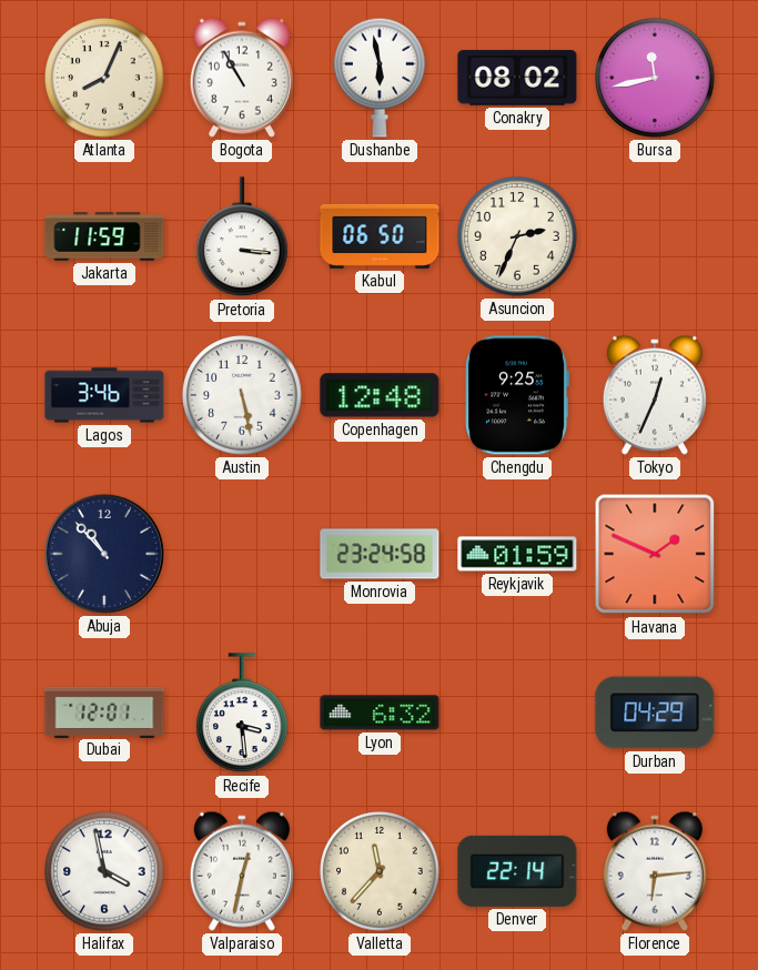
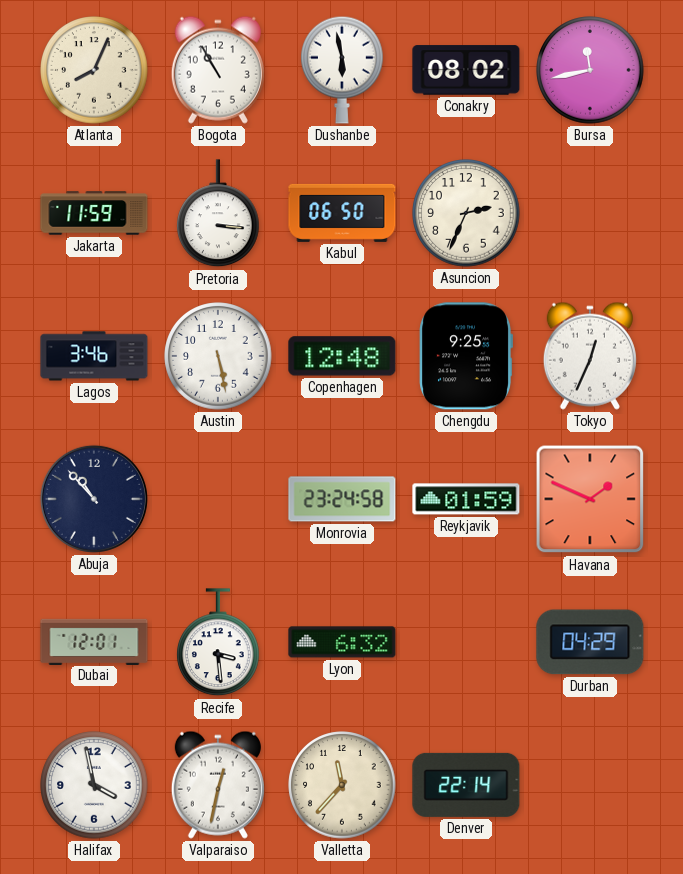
Florence: 6:14 -> none (655, 871)
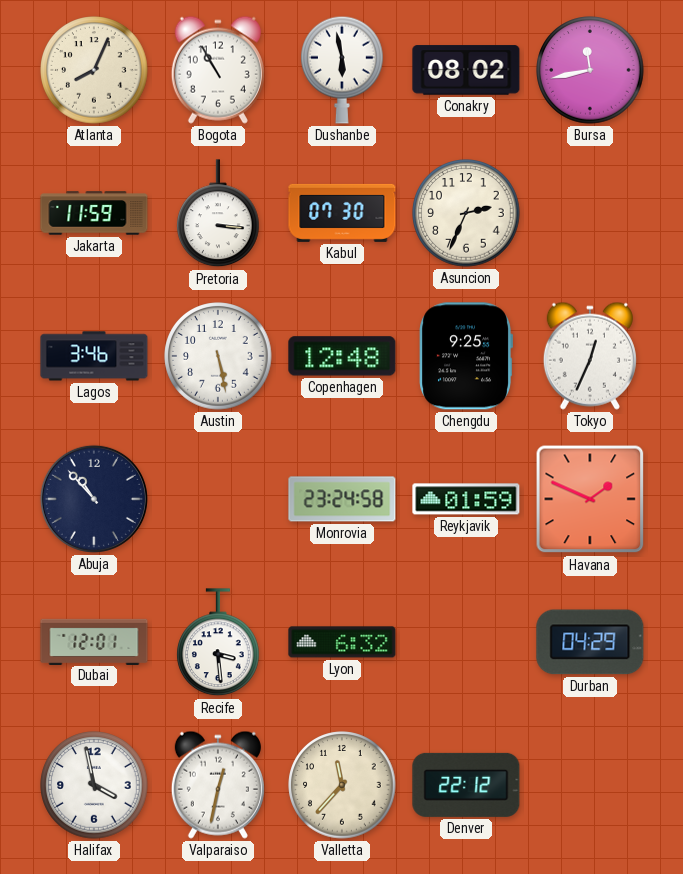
Kabul: 06:50 -> 07:30 (342, 213)
Denver: 22:14 -> 22:12 (466, 785)
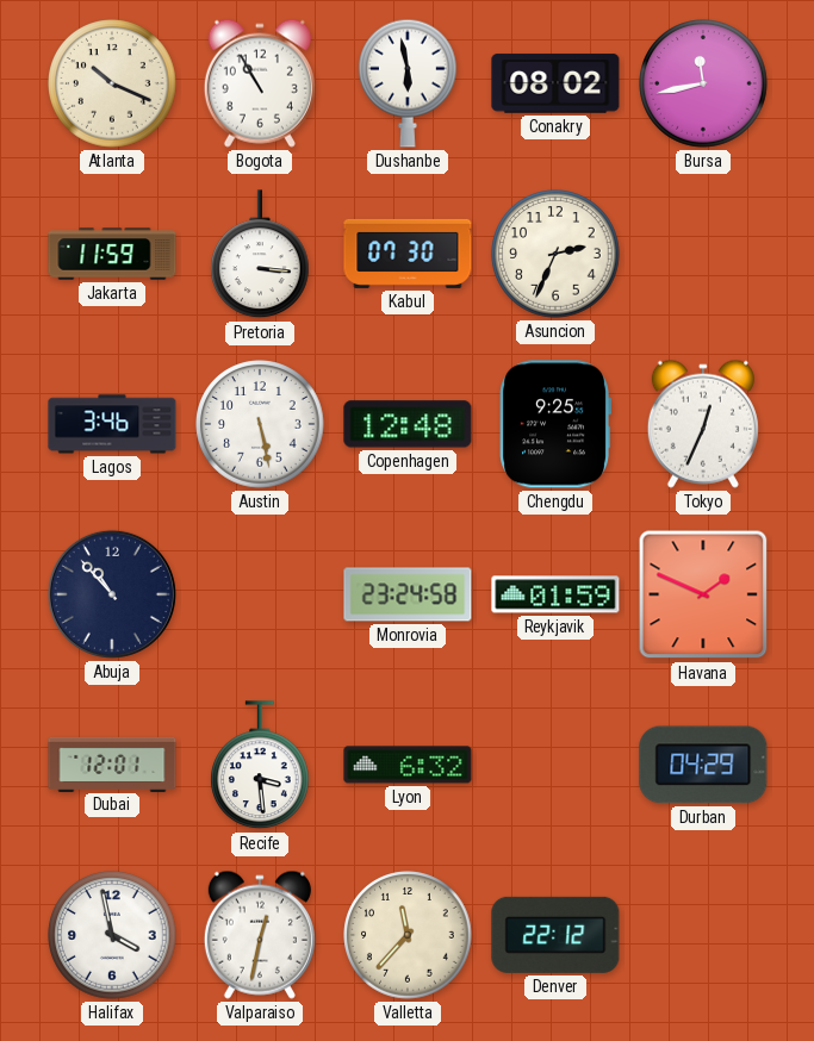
Atlanta: 8:04 -> 10:19 (112, 83)
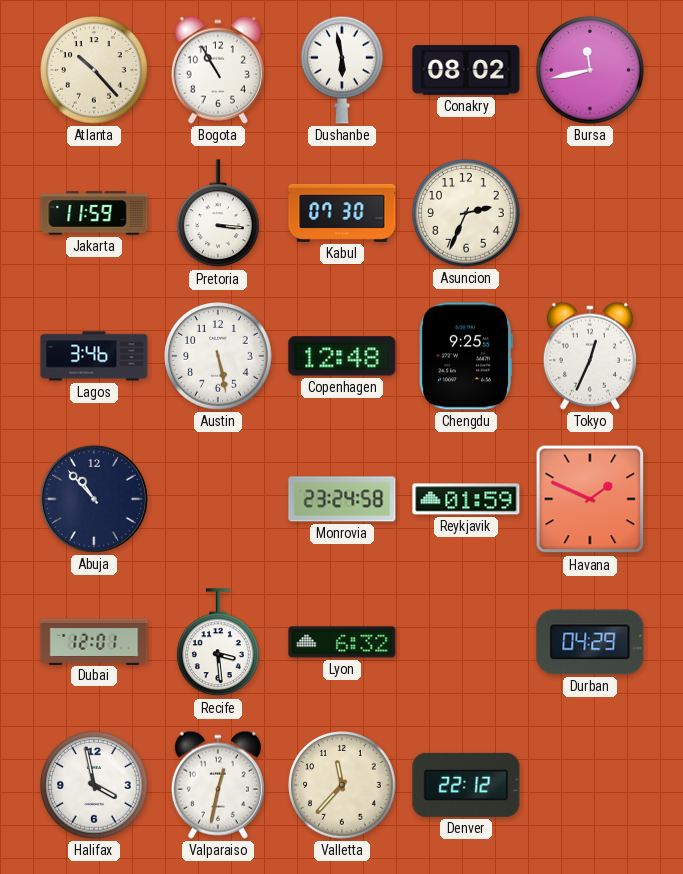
Atlanta: 10:19 -> 10:23 (94, 70)
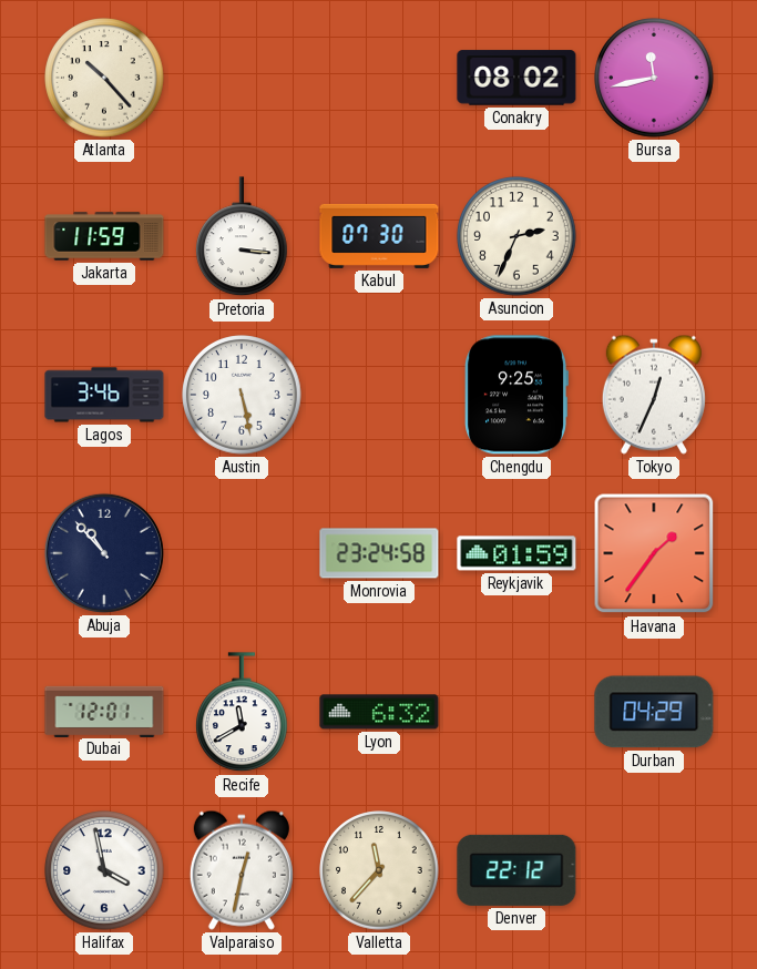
Bogota: 10:55 -> none (218, 70)
Dushanbe: 5:58 -> none (343, 70)
Copenhagen: 12:48 -> none (342, 356)
Havana: 1:49 -> 1:36 (654, 553)
Recife: 3:29 -> 11:40 (243, 713)
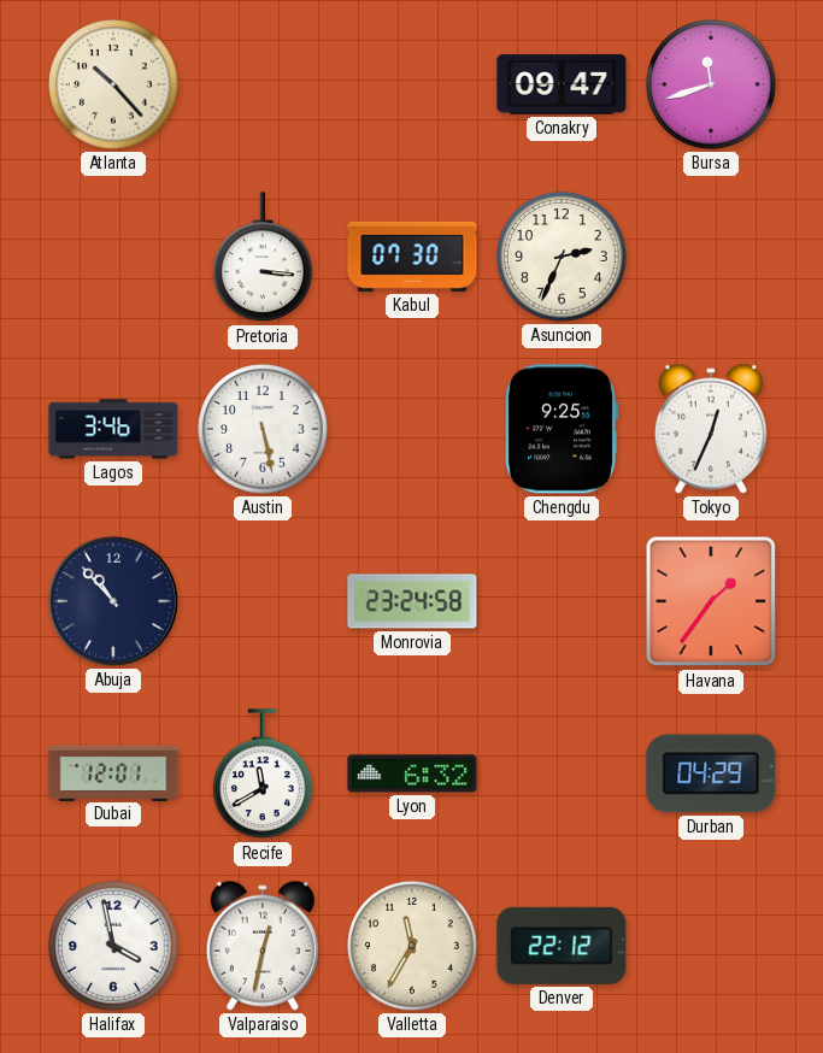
Conakry: 08:02 -> 09:47 (562, 84)
Bursa: 11:43 -> 11:42 (711, 84)
Jakarta: 11:59 -> none (104, 236)
Reykjavik: 01:59 -> none (516, 553)
Valletta: 11:37 -> 11:35 (412, 946)
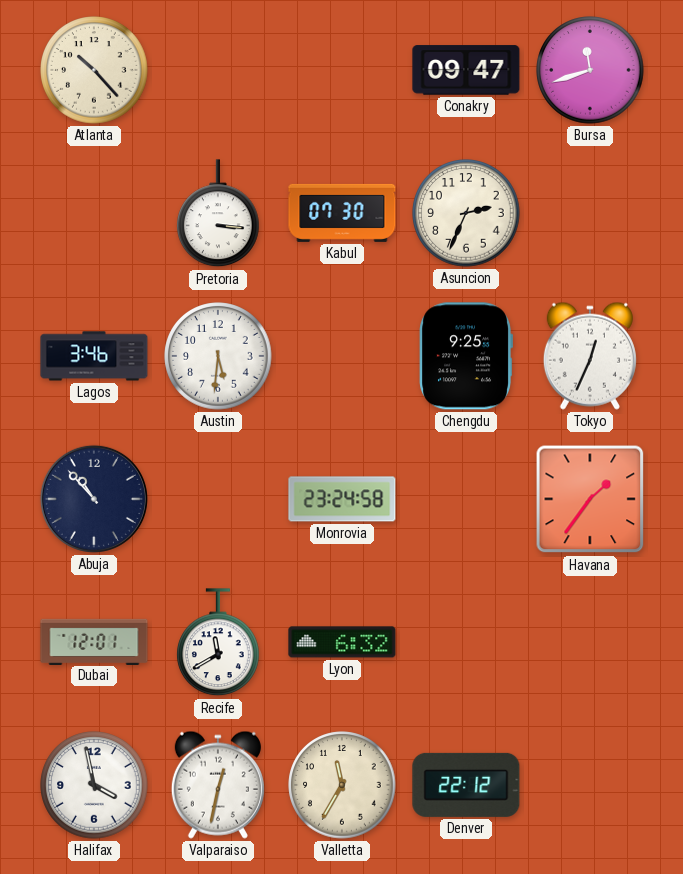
Austin: 5:28 -> 5:31 (218, 356)
Durban: 04:29 -> none (711, 773)
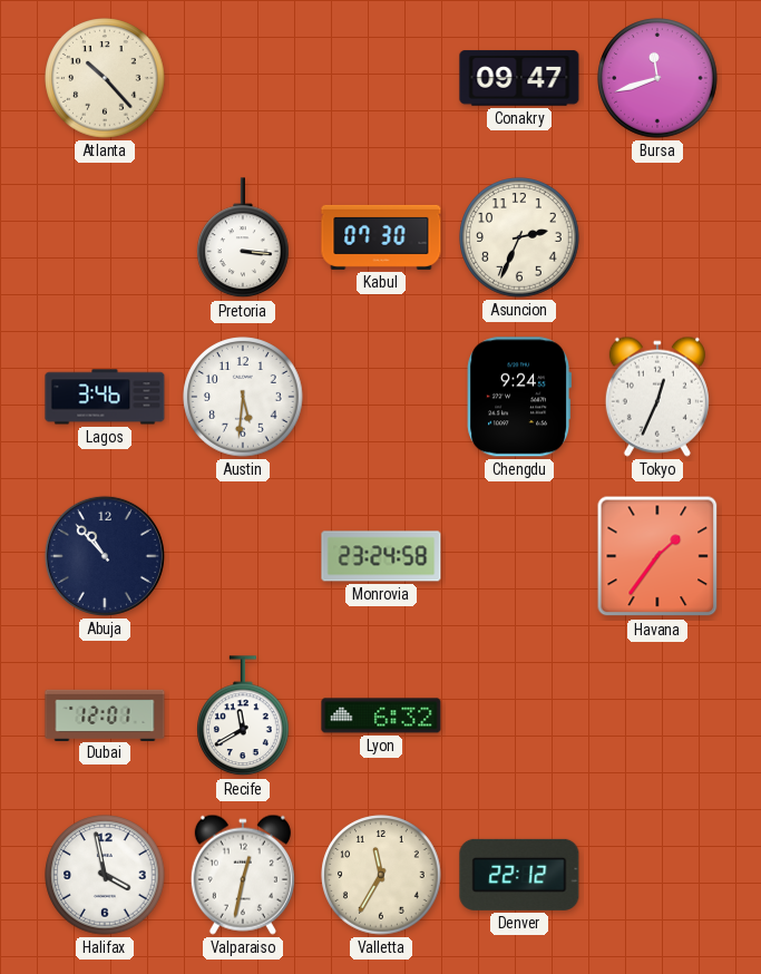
Chengdu: 9:25 -> 9:24 (518, 397)
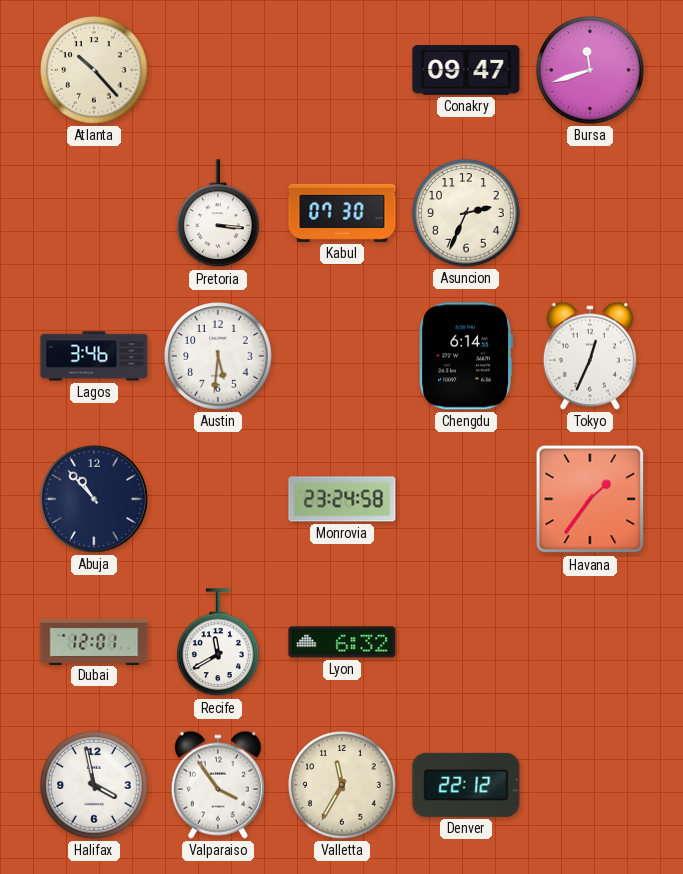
Chengdu: 9:24 -> 6:14 (465, 356)
Valparaiso: 12:32 -> 3:54 (218, 785)
